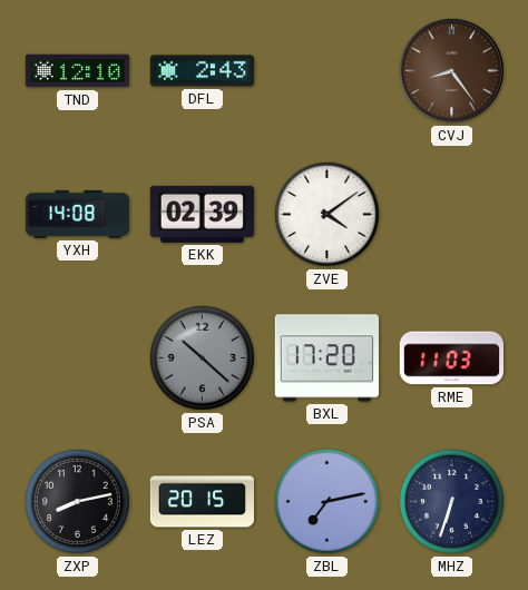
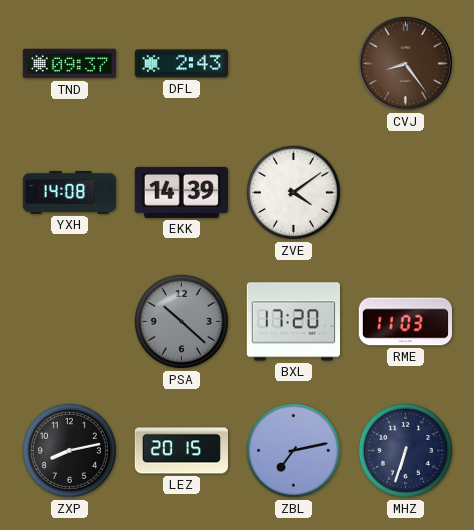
TND: 12:10 -> 09:37 (69, 64)
EKK: 02:39 -> 14:39 (181, 192)
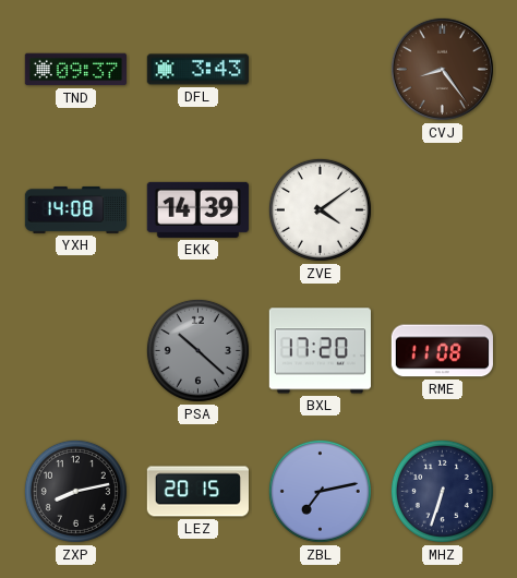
DFL: 2:43 -> 3:43 (197, 70)
RME: 11:03 -> 11:08 (442, 351)
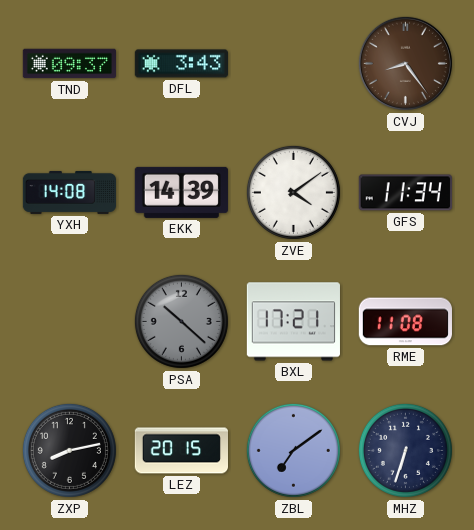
GFS: none -> 11:34 (405, 193)
BXL: 17:20 -> 17:21 (293, 322)
ZBL: 7:13 -> 7:09 (293, 450)
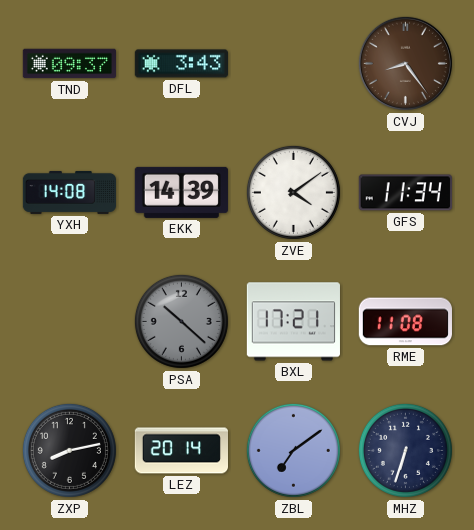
LEZ: 20:15 -> 20:14 (181, 451)
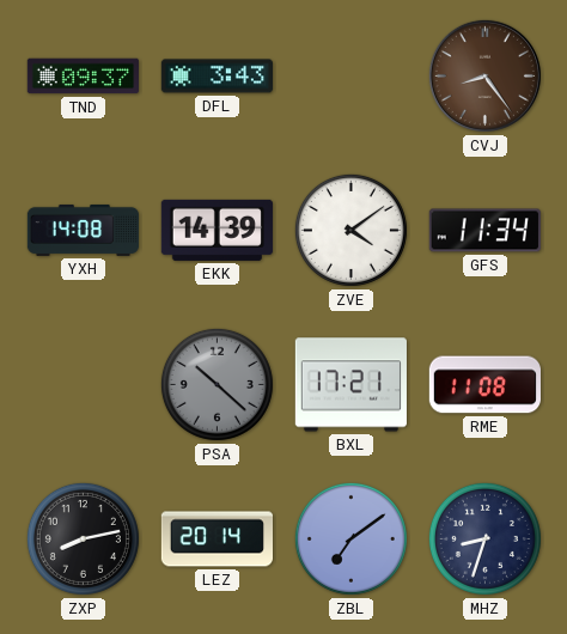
MHZ: 6:33 -> 8:33 (484, 538)
